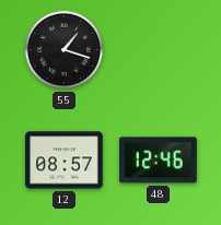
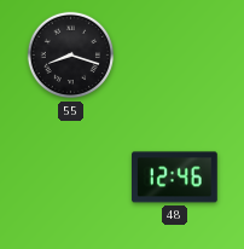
55: 1:18 -> 8:18 (71, 56)
12: 08:57 -> none (65, 161)
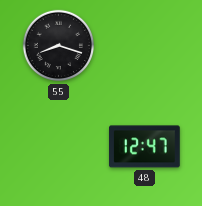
48: 12:46 -> 12:47 (145, 147)
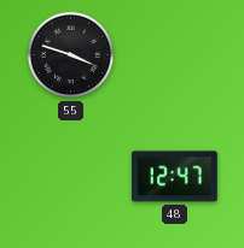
55: 8:18 -> 3:48 (71, 55)
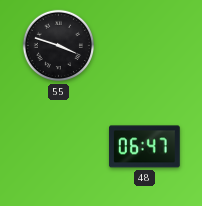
48: 12:47 -> 06:47 (145, 147)
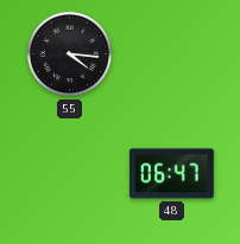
55: 3:48 -> 4:16 (70, 54)
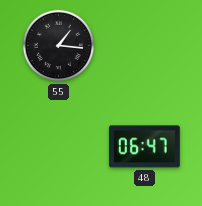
55: 4:16 -> 1:16 (59, 46)
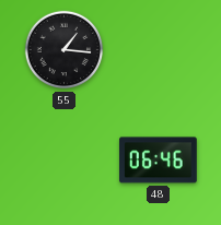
48: 06:47 -> 06:46 (159, 161)
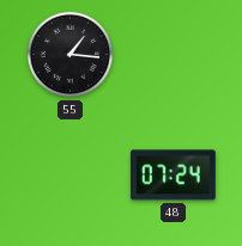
48: 06:46 -> 07:24 (174, 176)
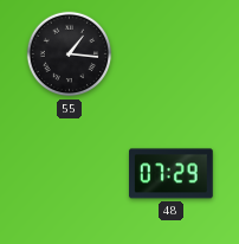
48: 07:24 -> 07:29 (172, 174)
